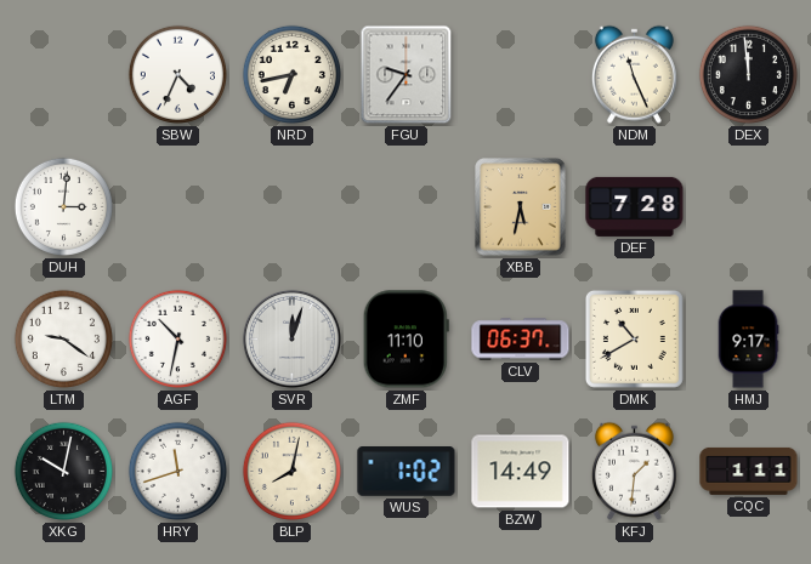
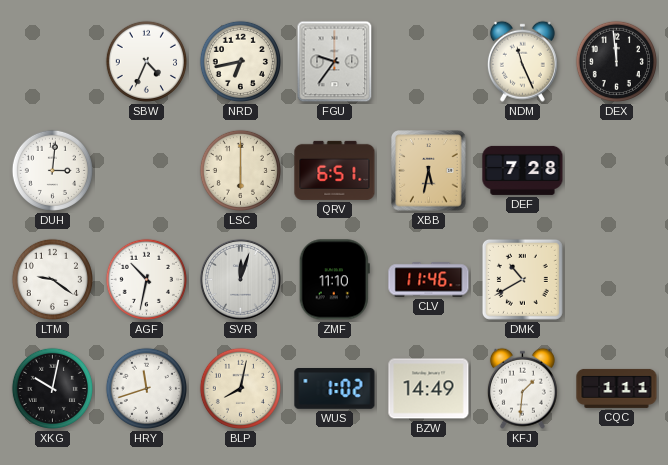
LSC: none -> 6:00 (240, 170)
QRV: none -> 6:51 (335, 170)
CLV: 06:37 -> 11:46 (429, 280)
HMJ: 9:17 -> none (748, 340)
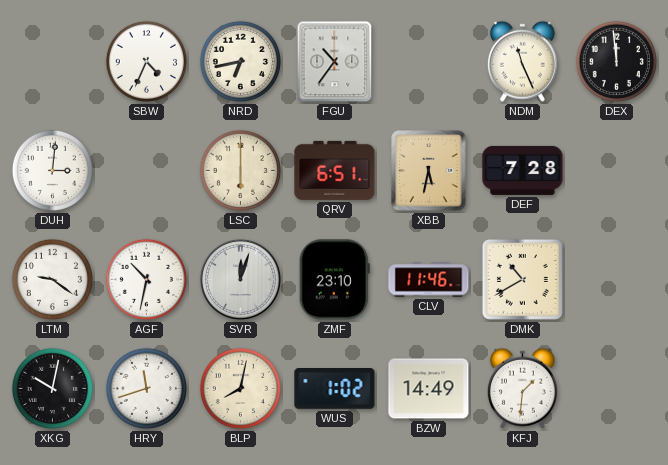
FGU: 9:36 -> 10:36 (335, 62)
ZMF: 11:10 -> 23:10 (334, 280)
CQC: 1:11 -> none (617, 388)
